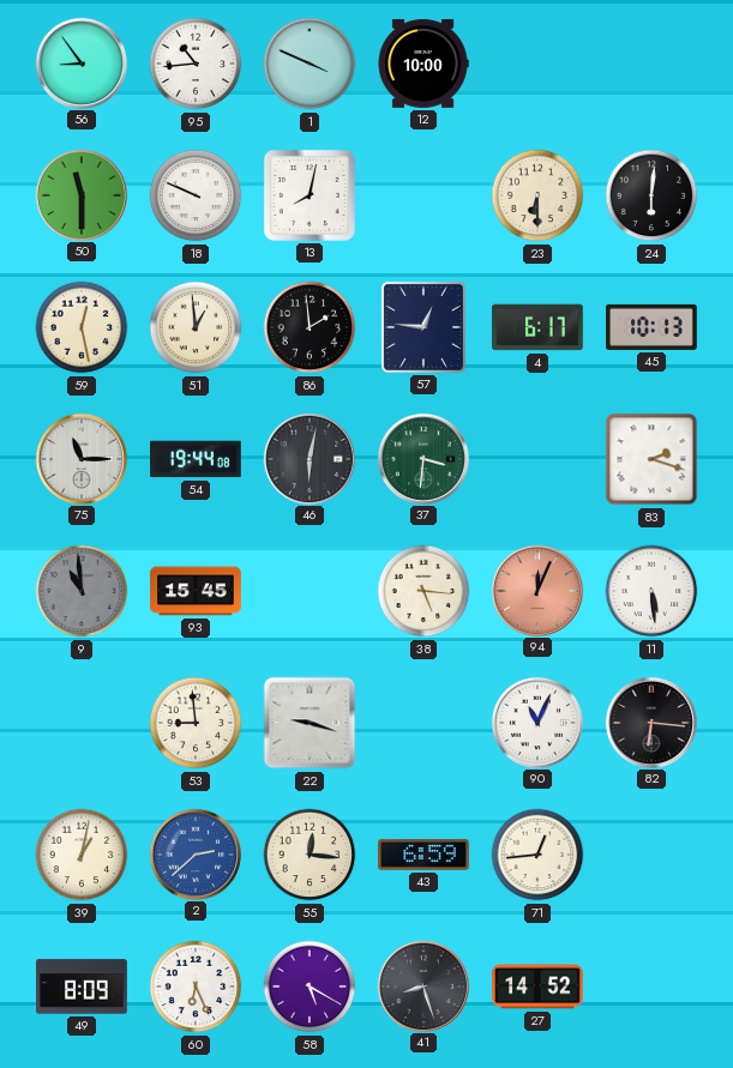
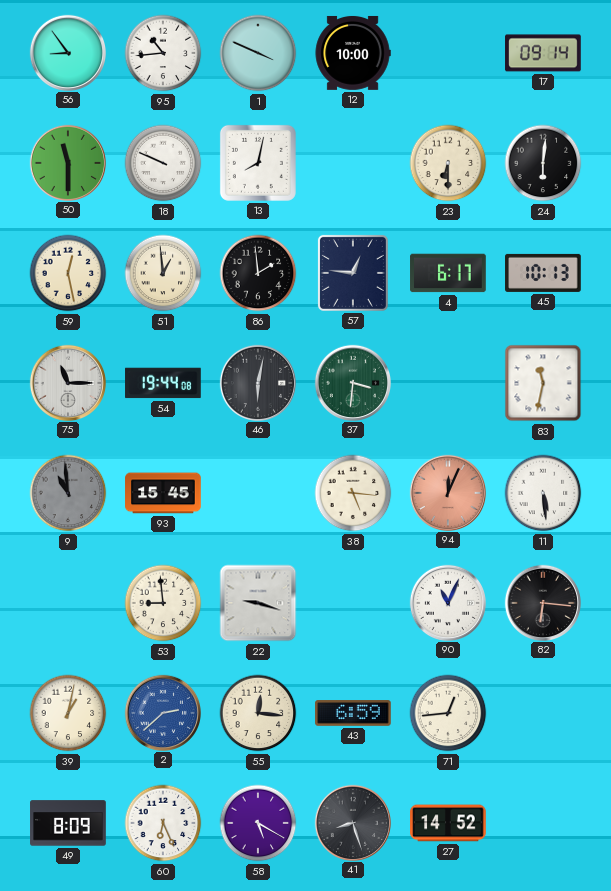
17: none -> 09:14 (543, 53)
83: 2:18 -> 11:32 (543, 383)
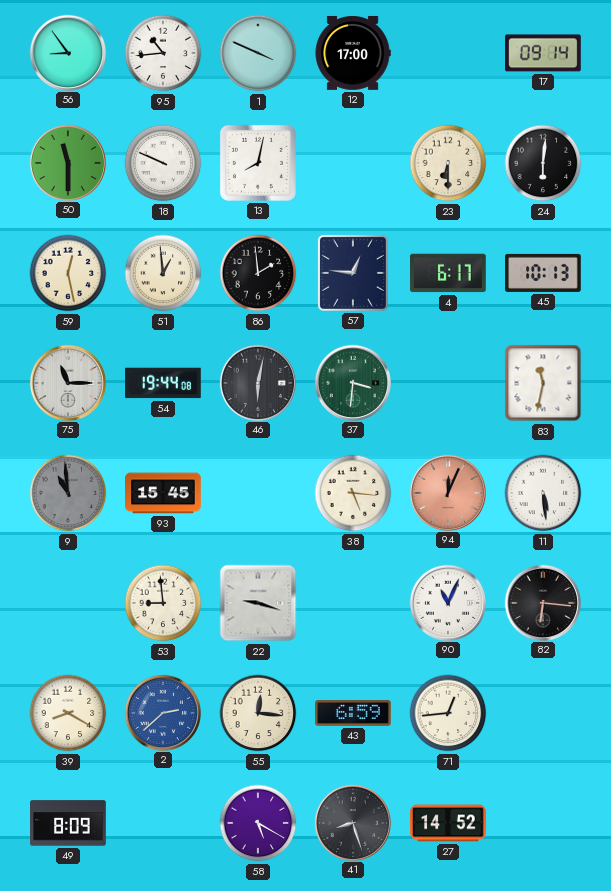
12: 10:00 -> 17:00 (353, 53)
39: 1:02 -> 8:20 (68, 713)
60: 6:26 -> none (163, 823)
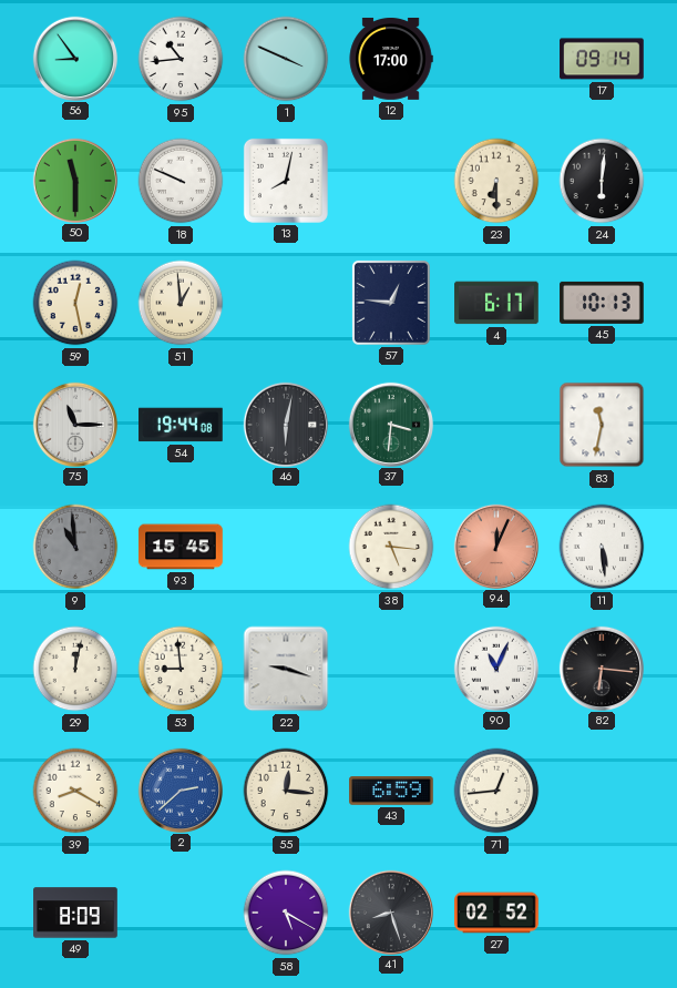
86: 1:59 -> none (258, 273)
29: none -> 12:02 (75, 669)
27: 14:52 -> 02:52 (496, 913)
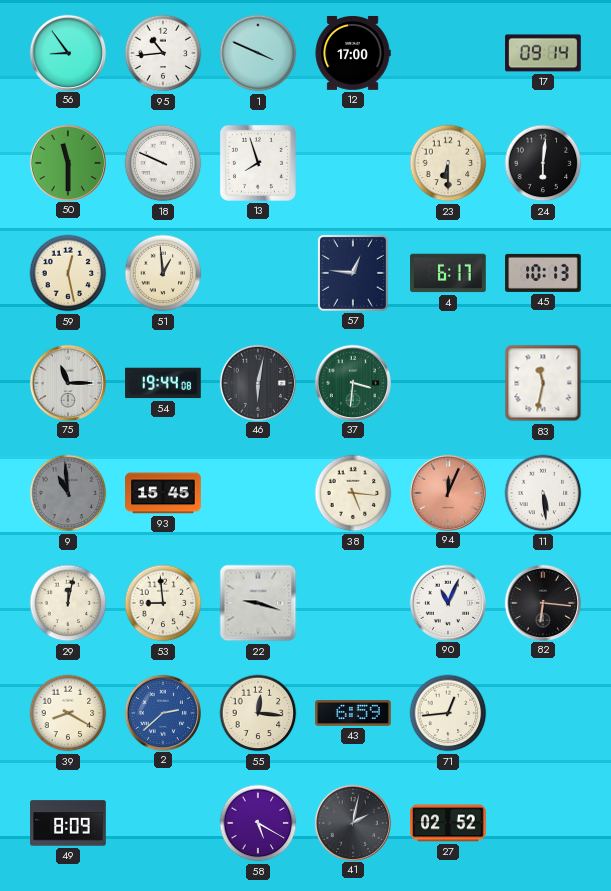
13: 8:02 -> 7:57 (258, 163)
41: 8:27 -> 2:02 (352, 822)
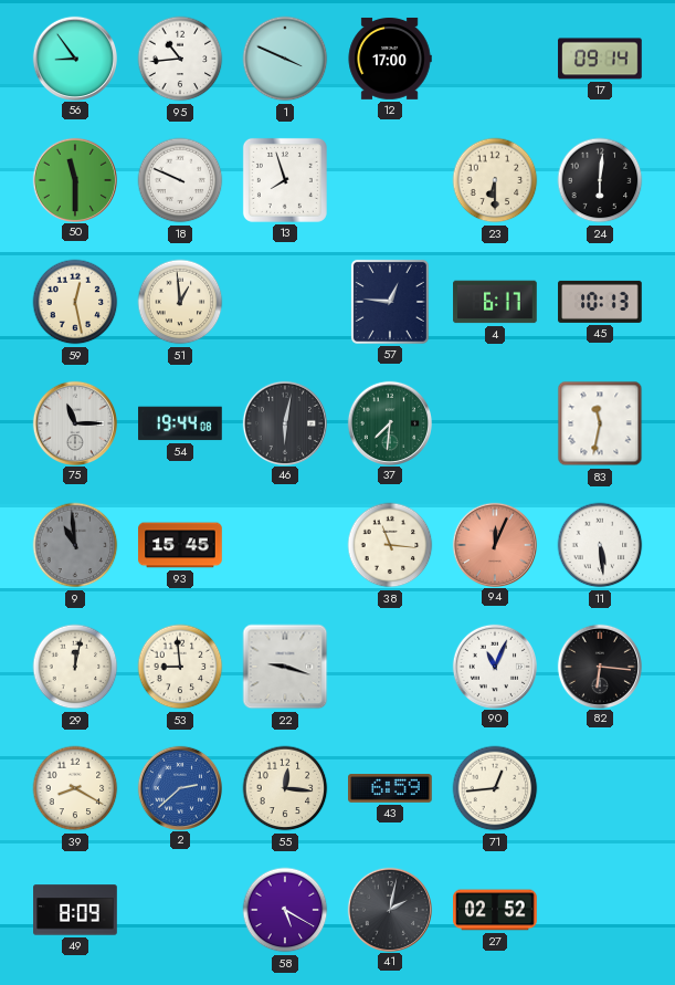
37: 3:31 -> 7:31 (389, 422)
38: 5:16 -> 11:16 (390, 545)
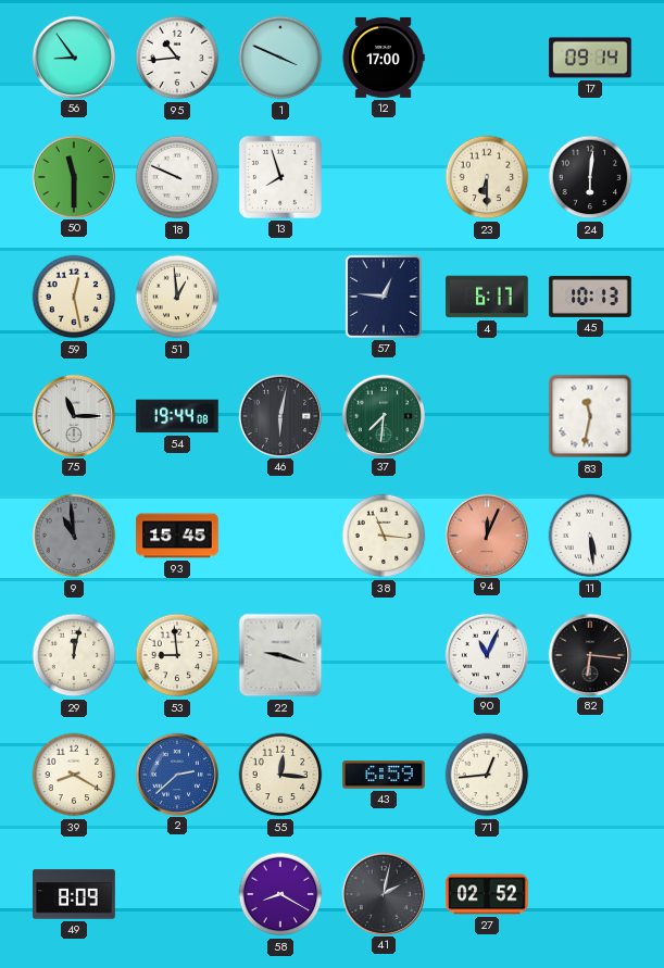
58: 5:20 -> 8:20 (280, 894)
